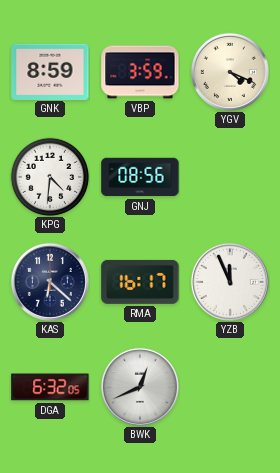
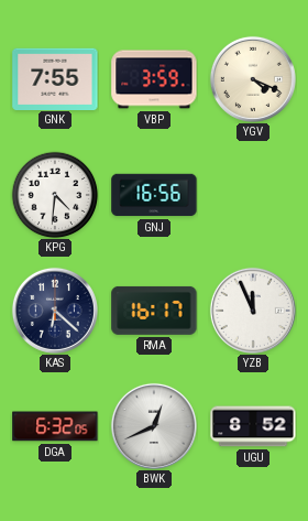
GNK: 8:59 -> 7:55 (55, 78)
GNJ: 08:56 -> 16:56 (154, 195)
UGU: none -> 8:52 (253, 426)
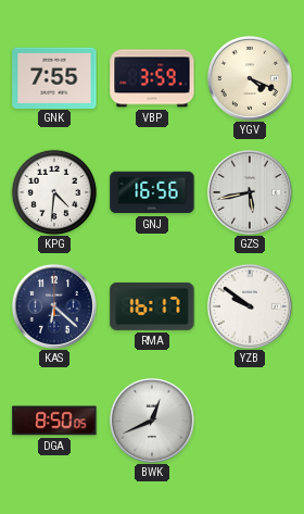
GZS: none -> 5:43 (250, 192)
YZB: 11:56 -> 9:51 (250, 306)
DGA: 6:32 -> 8:50 (54, 421)
UGU: 8:52 -> none (253, 426)
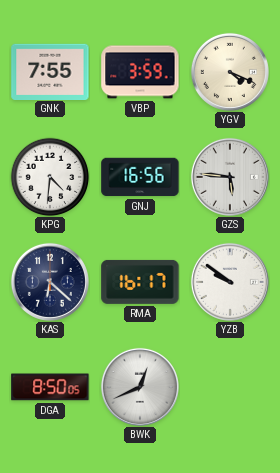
GZS: 5:43 -> 5:46 (230, 177)
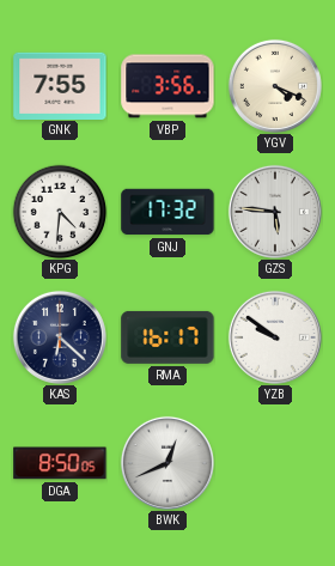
VBP: 3:59 -> 3:56 (167, 86)
GNJ: 16:56 -> 17:32 (167, 212)
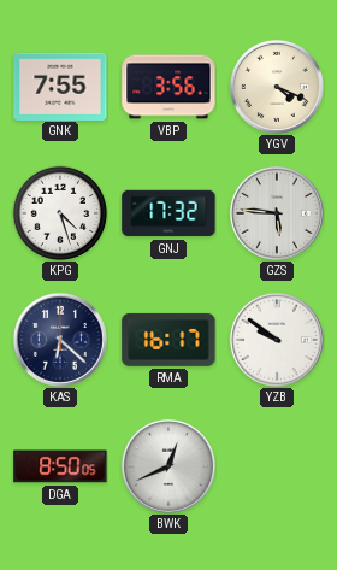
KPG: 4:31 -> 4:27 (60, 213)
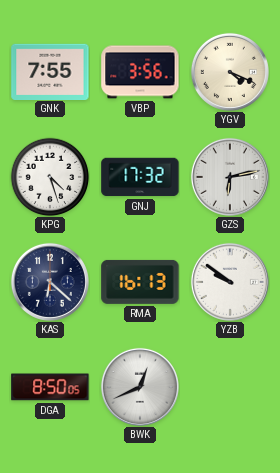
GZS: 5:46 -> 6:13 (230, 177)
RMA: 16:17 -> 16:13 (140, 282)
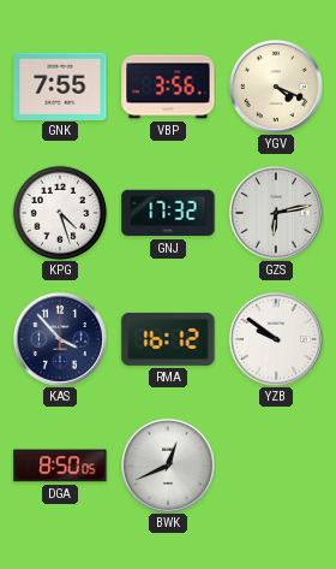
KAS: 6:22 -> 3:53 (60, 339)
RMA: 16:13 -> 16:12 (168, 339)
